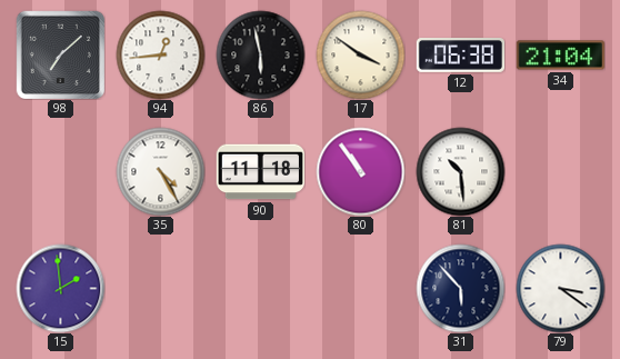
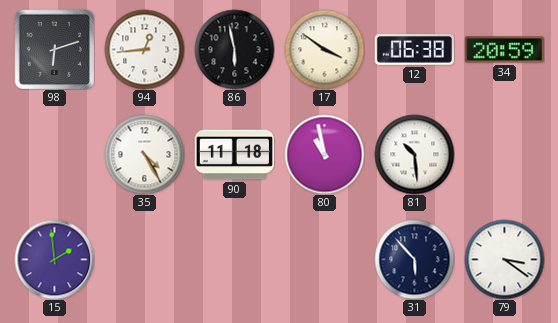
98: 7:08 -> 6:12 (54, 49)
34: 21:04 -> 20:59 (504, 50)
80: 10:54 -> 10:58 (324, 154)
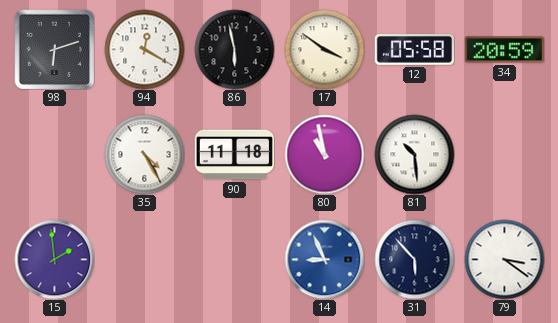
94: 12:44 -> 12:20 (144, 49)
12: 06:38 -> 05:58 (414, 50)
14: none -> 8:56 (324, 259)
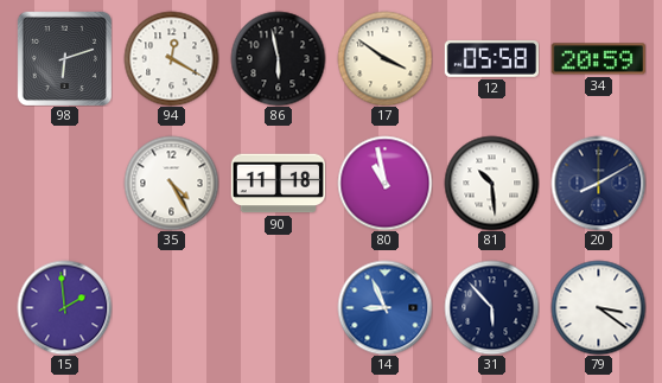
20: none -> 8:10 (598, 183)
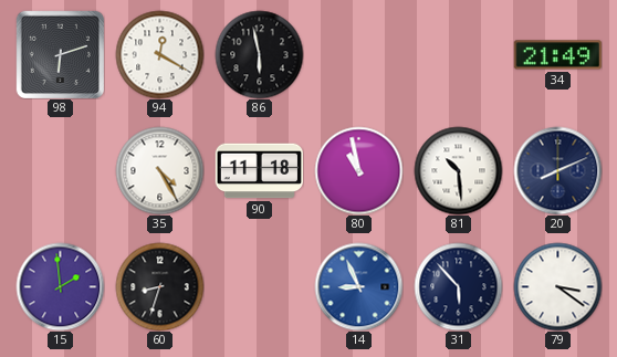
17: 3:51 -> none (384, 58)
12: 05:58 -> none (491, 59)
34: 20:59 -> 21:49 (557, 55)
20: 8:10 -> 8:11 (557, 170)
60: none -> 8:33 (159, 286)
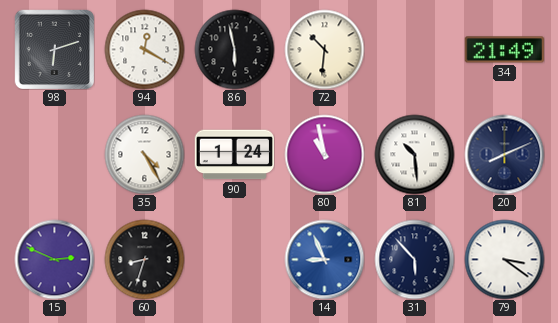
72: none -> 10:31 (324, 49)
90: 11:18 -> 1:24 (234, 155)
15: 1:59 -> 2:49 (54, 259)
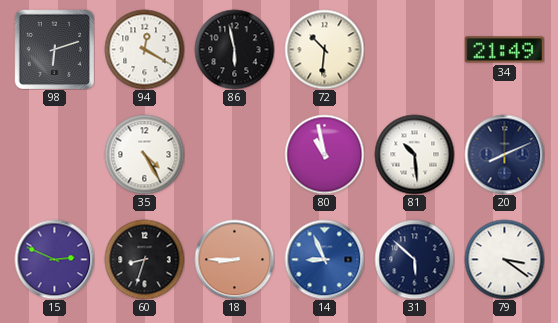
90: 1:24 -> none (234, 155)
18: none -> 8:45 (234, 259)
31: 5:53 -> 5:52 (414, 259)
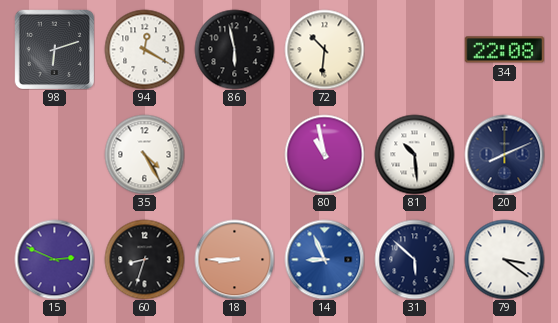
34: 21:49 -> 22:08 (504, 50)
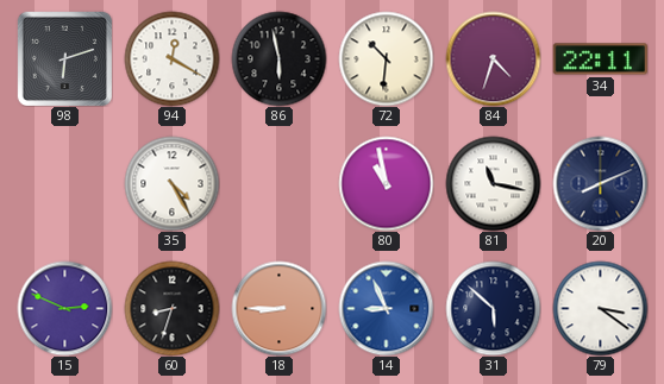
84: none -> 4:33 (493, 58)
34: 22:08 -> 22:11 (600, 59)
81: 10:29 -> 11:17 (493, 183)
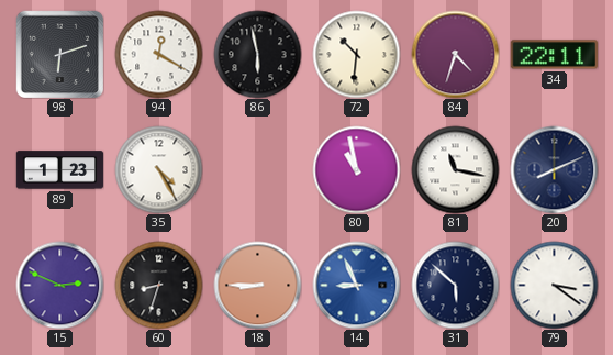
89: none -> 1:23 (59, 170)
